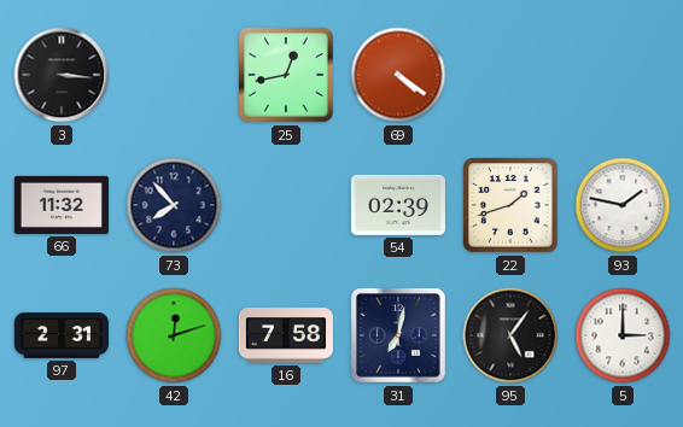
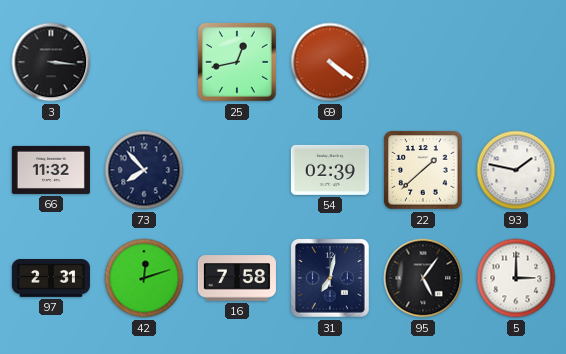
22: 1:42 -> 1:38 (423, 170)
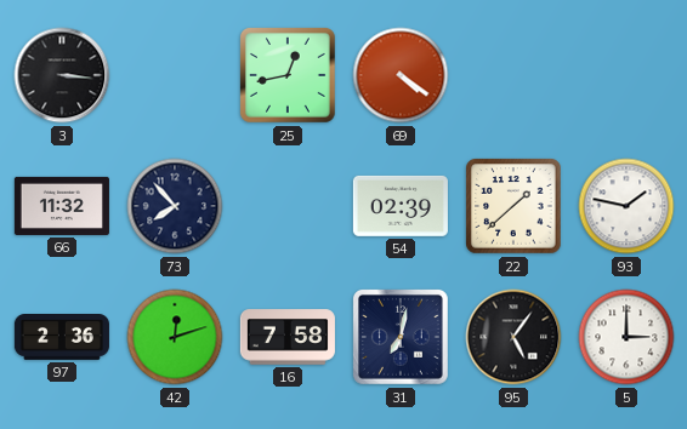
97: 2:31 -> 2:36 (62, 338)
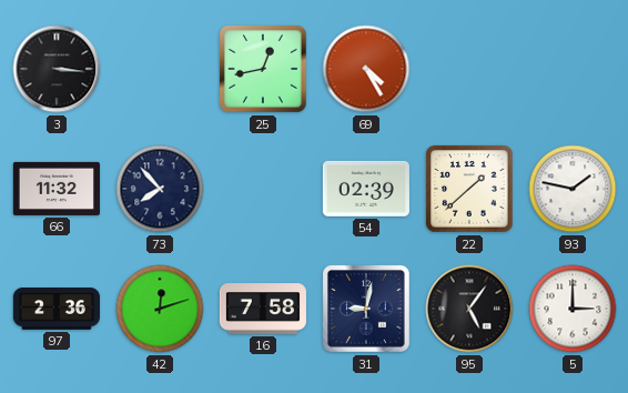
69: 4:21 -> 4:25 (366, 69)
31: 7:02 -> 9:02 (367, 310)
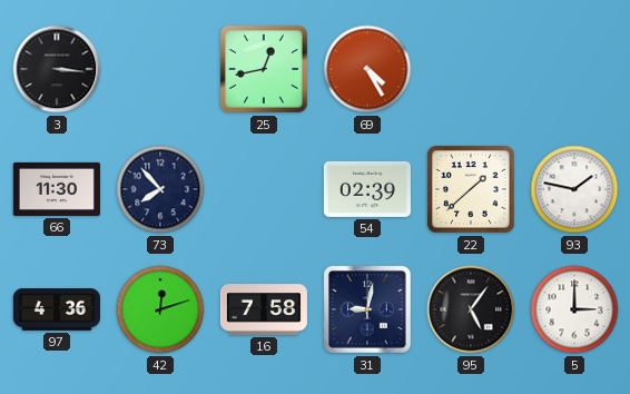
66: 11:32 -> 11:30 (57, 189)
97: 2:36 -> 4:36 (57, 311)
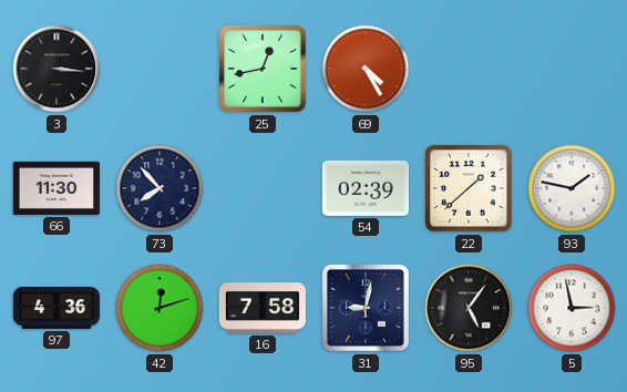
5: 3:00 -> 2:58 (572, 308)
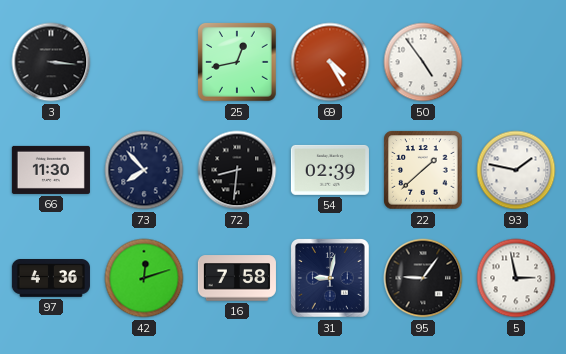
50: none -> 4:54 (423, 62)
72: none -> 8:31 (237, 170)
95: 5:06 -> 9:06 (423, 278)
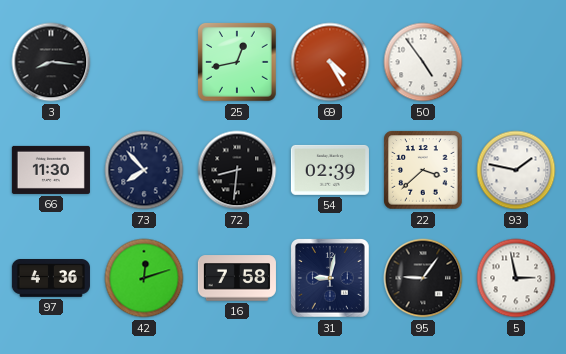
3: 3:16 -> 8:16 (51, 62)
22: 1:38 -> 3:38 (423, 170)
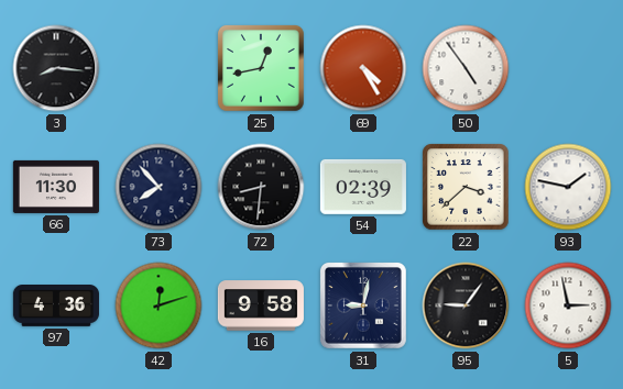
16: 7:58 -> 9:58 (261, 305)
